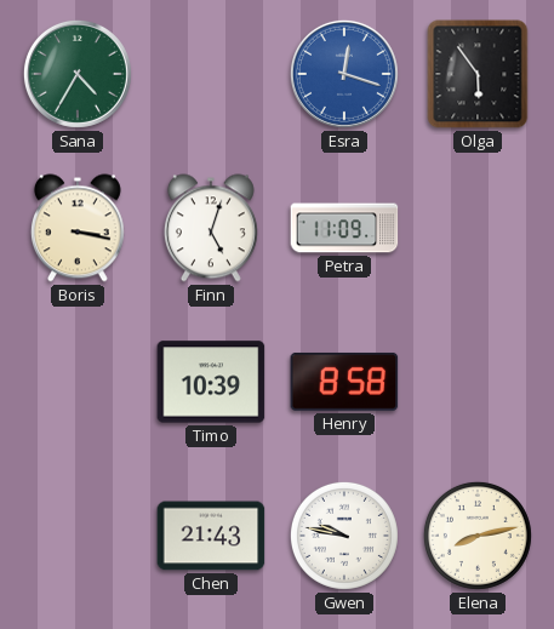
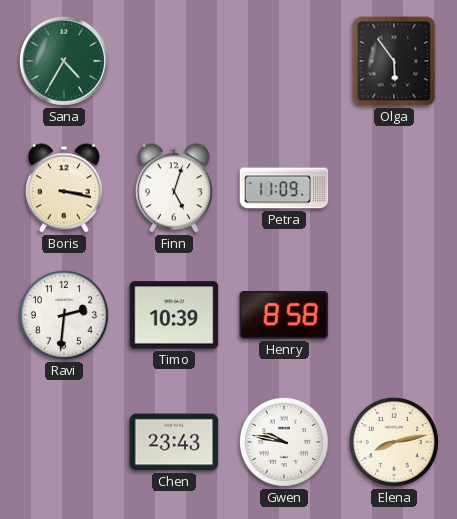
Esra: 12:18 -> none (344, 74)
Ravi: none -> 2:31 (64, 315)
Chen: 21:43 -> 23:43 (174, 442)
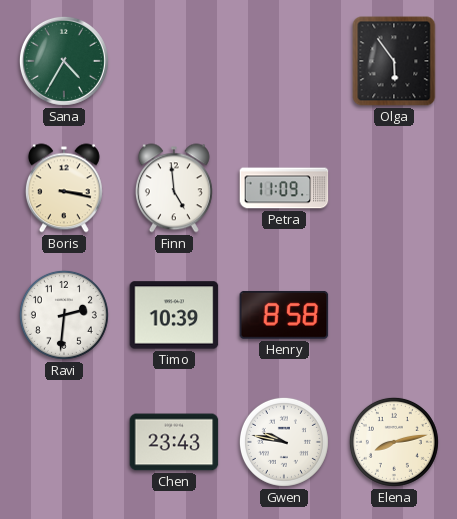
Finn: 5:03 -> 4:59 (174, 188)
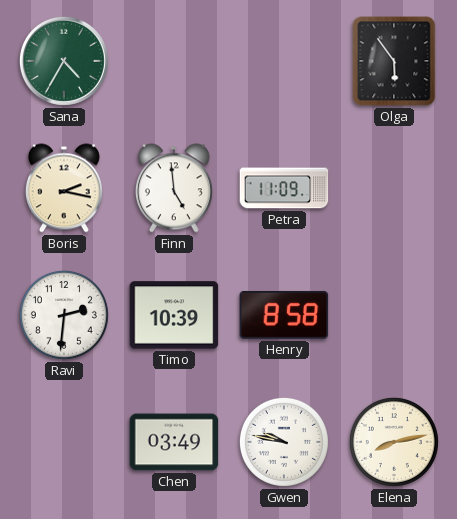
Boris: 3:17 -> 2:17 (64, 188)
Chen: 23:43 -> 03:49 (174, 442)
